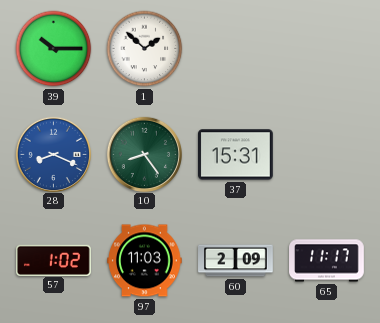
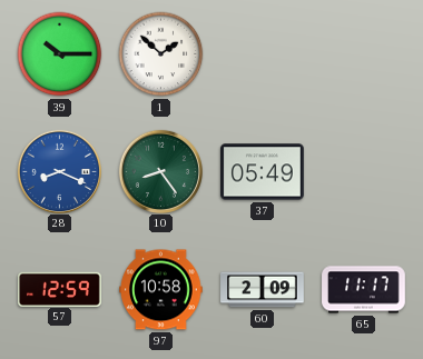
37: 15:31 -> 05:49 (263, 172)
57: 1:02 -> 12:59 (60, 289)
97: 11:03 -> 10:58 (161, 290)
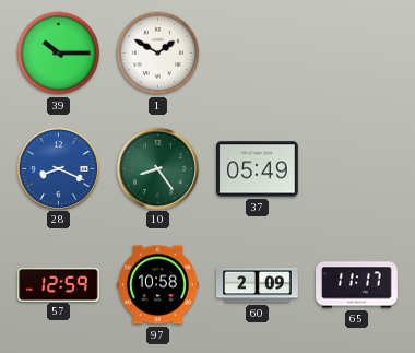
1: 1:52 -> 1:50 (158, 54)
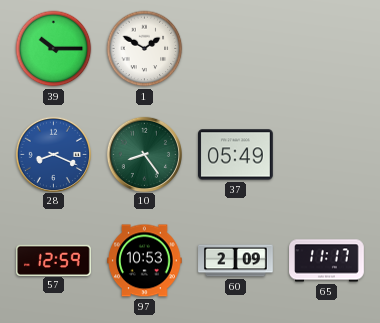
97: 10:58 -> 10:53 (145, 261)
